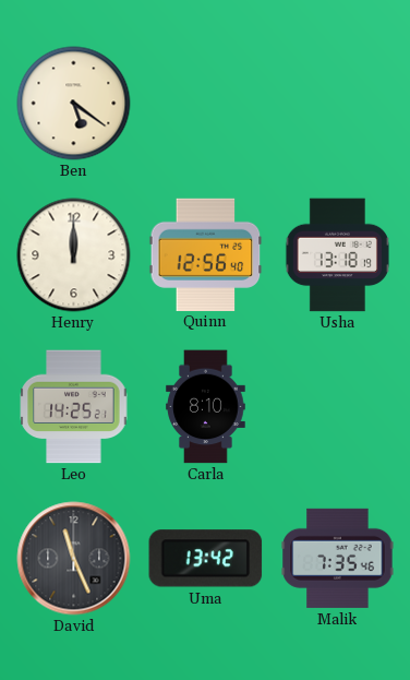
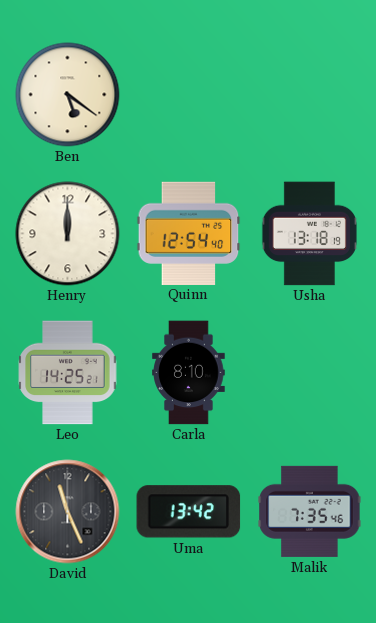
Quinn: 12:56 -> 12:54 (189, 233)
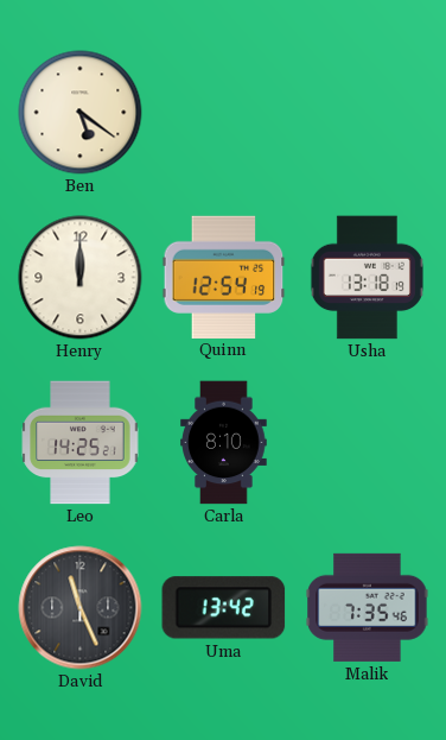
Quinn: 12:54:40 -> 12:54:19 (224, 277)
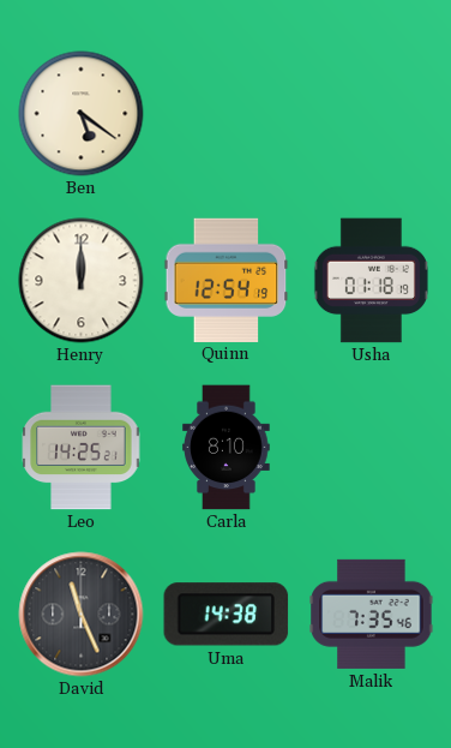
Usha: 13:18 -> 01:18 (371, 281)
Uma: 13:42 -> 14:38 (227, 615)
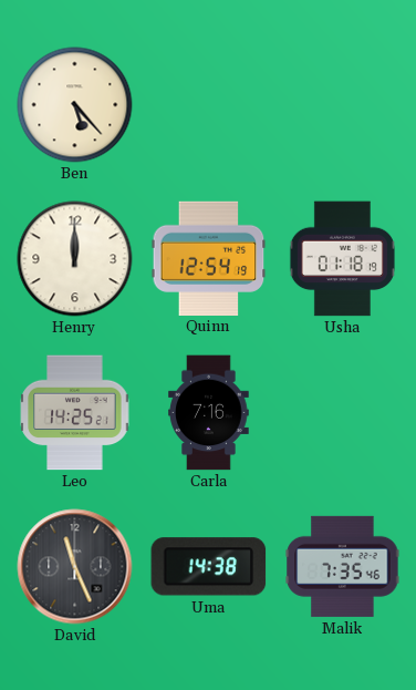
Ben: 5:21 -> 5:23 (75, 105)
Carla: 8:10 -> 7:16 (209, 413)
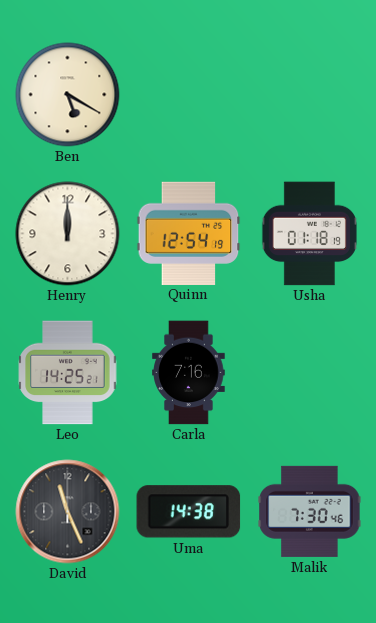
Ben: 5:23 -> 5:20 (68, 95)
Malik: 7:35 -> 7:30 (310, 511)
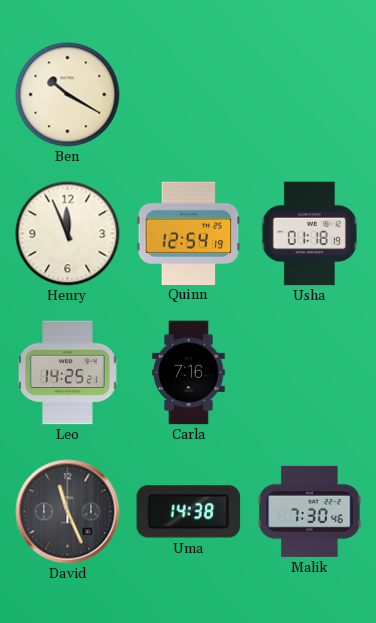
Ben: 5:20 -> 10:20 (68, 95)
Henry: 12:00 -> 11:56 (68, 234)
